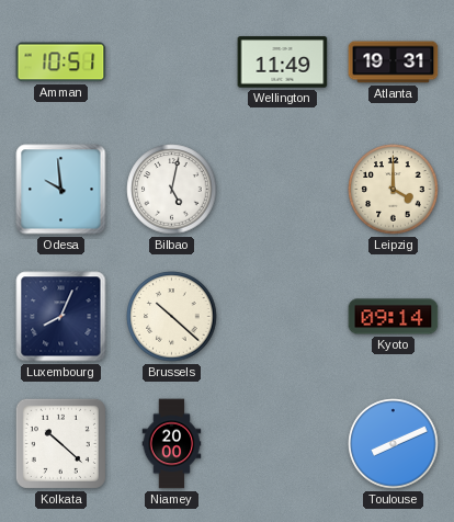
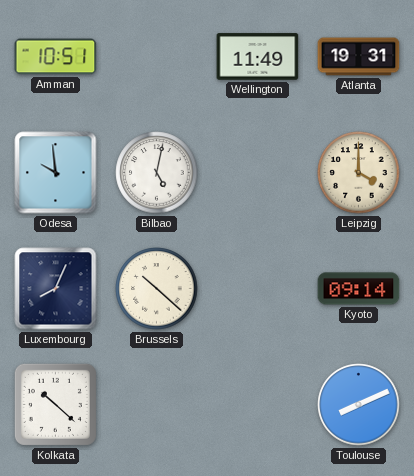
Niamey: 20:00 -> none (172, 444)
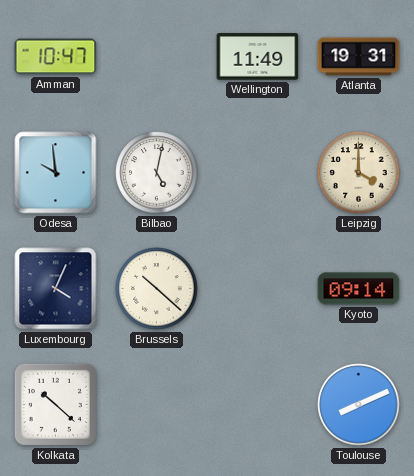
Amman: 10:51 -> 10:47 (56, 57)
Luxembourg: 8:04 -> 4:04 (56, 289)
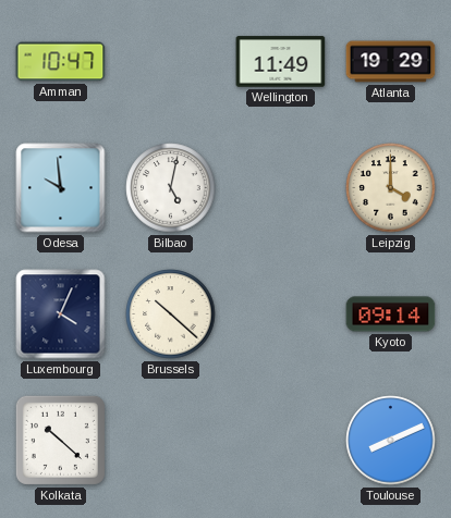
Atlanta: 19:31 -> 19:29 (391, 62)
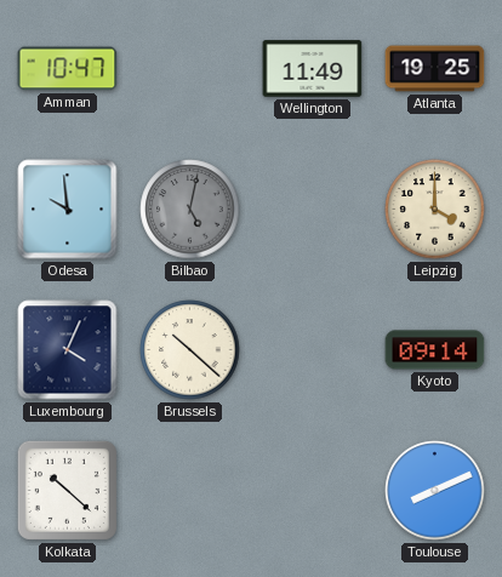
Atlanta: 19:29 -> 19:25 (435, 69)
Bilbao dial: white -> grey (190, 210)
